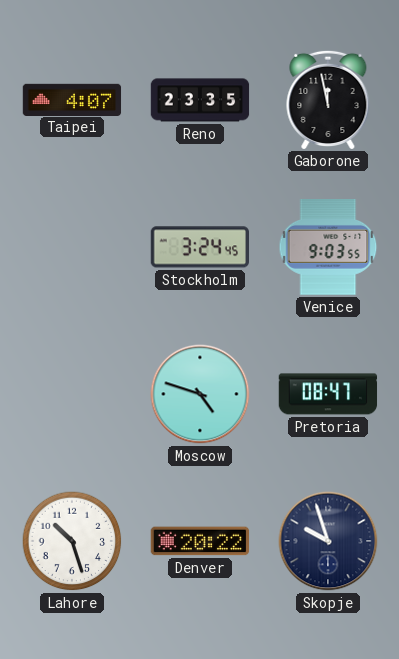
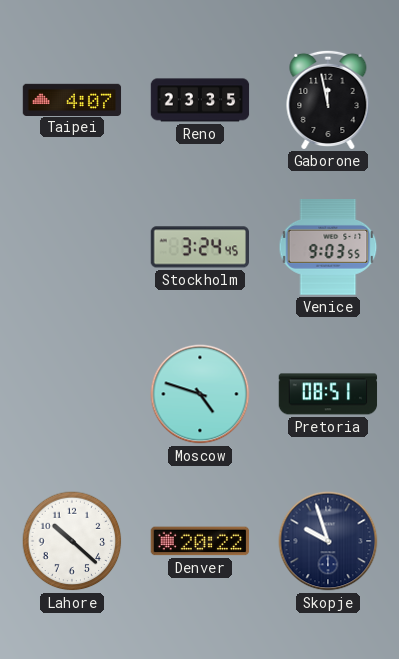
Pretoria: 08:47 -> 08:51 (328, 394)
Lahore: 10:27 -> 10:22 (72, 541)
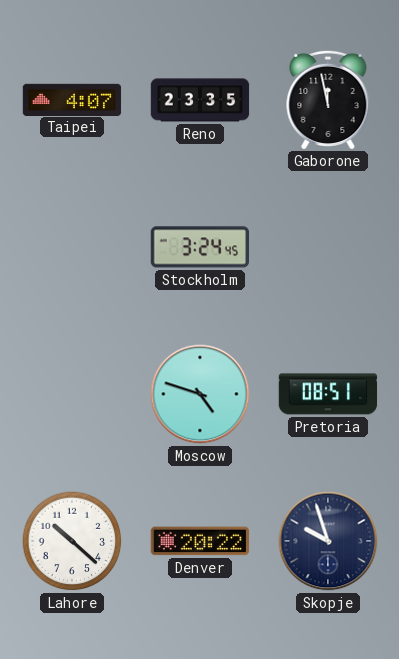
Venice: 9:03 -> none (328, 248)
